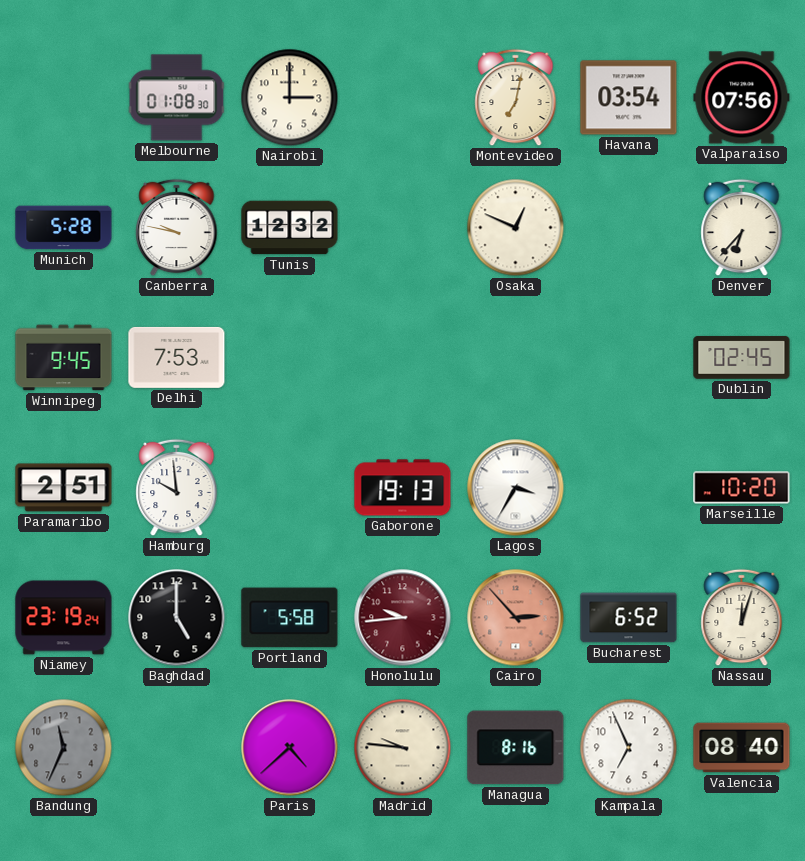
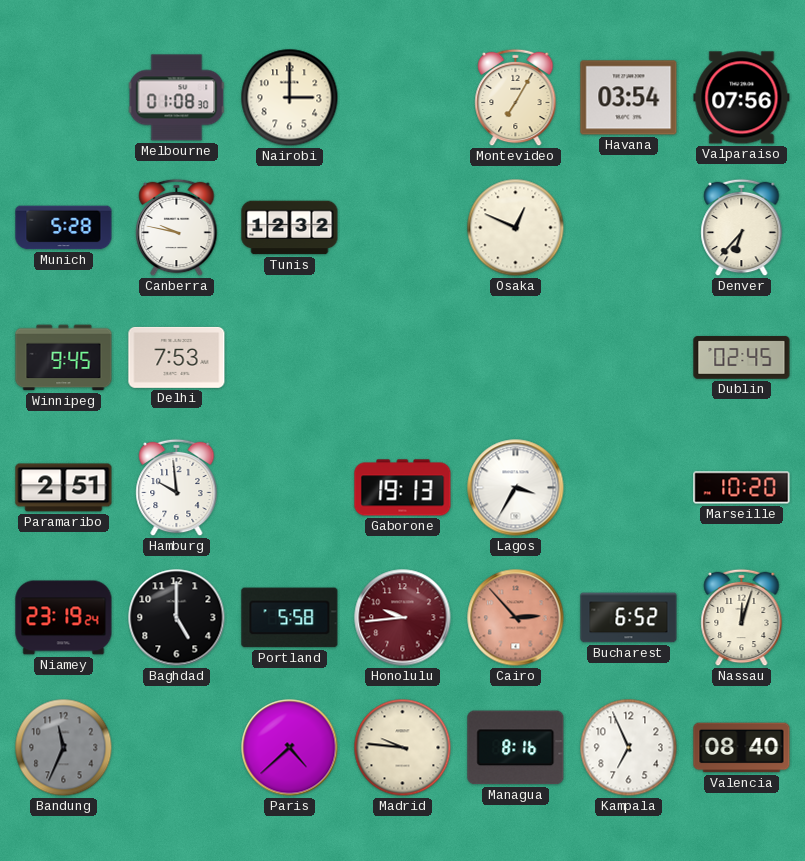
Montevideo: 7:02 -> 7:05 (516, 98)
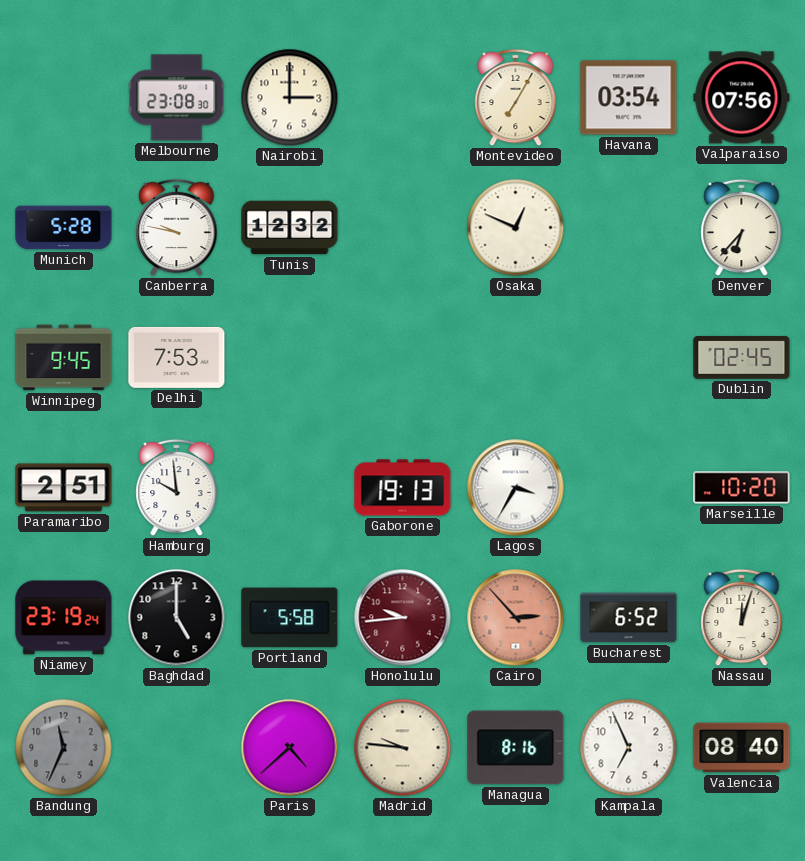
Melbourne: 01:08 -> 23:08 (177, 98)
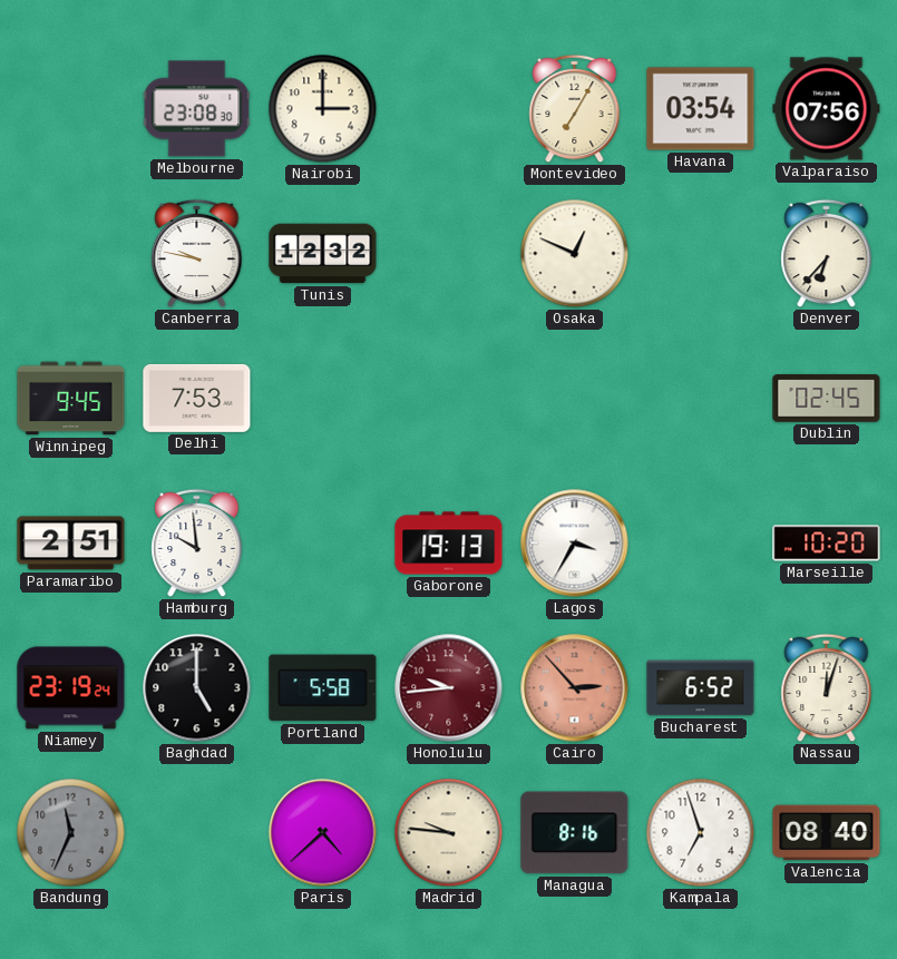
Munich: 5:28 -> none (64, 228)
Kampala: 6:56 -> 6:57 (701, 833)
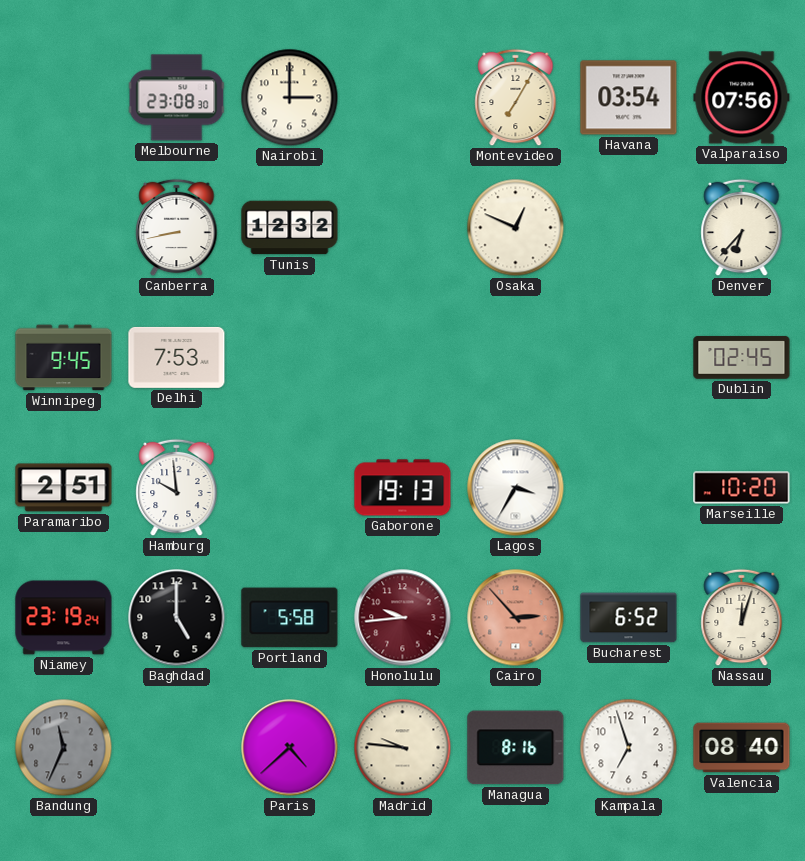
Canberra: 9:47 -> 8:43 (177, 228)
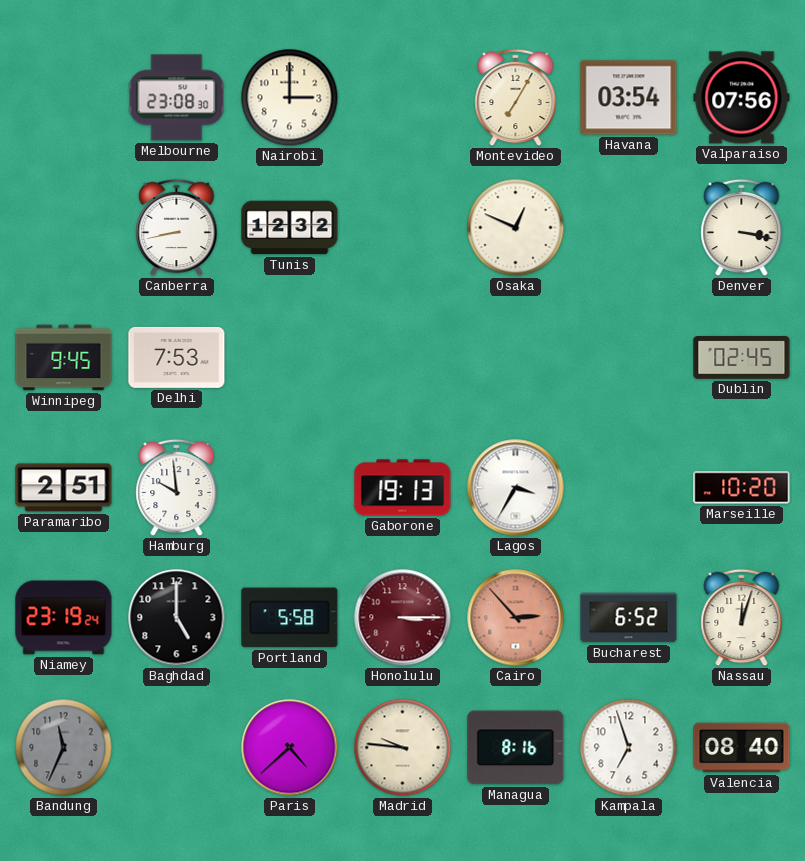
Denver: 6:37 -> 3:17 (742, 228)
Honolulu: 9:44 -> 3:15 (403, 618)
